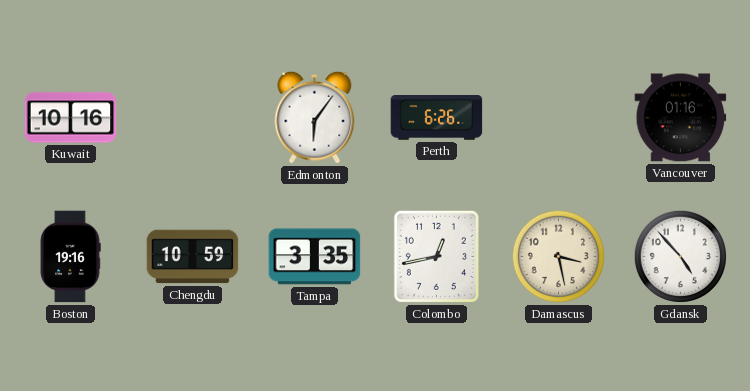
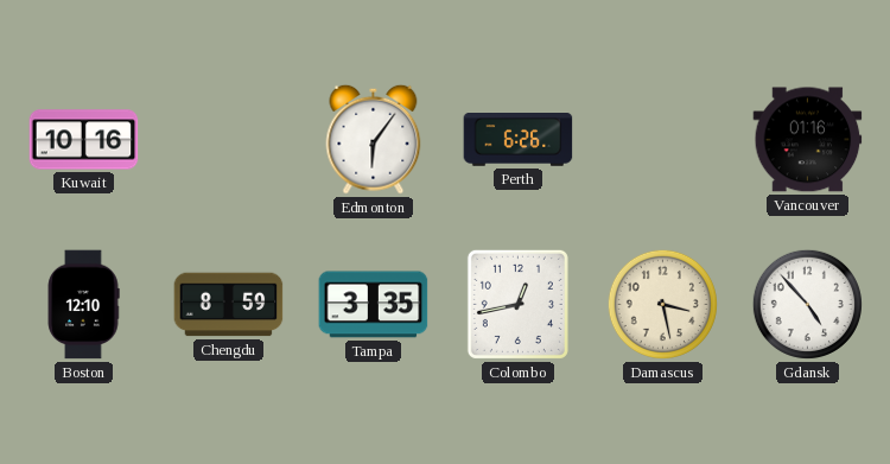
Boston: 19:16 -> 12:10 (83, 305)
Chengdu: 10:59 -> 8:59 (229, 305)
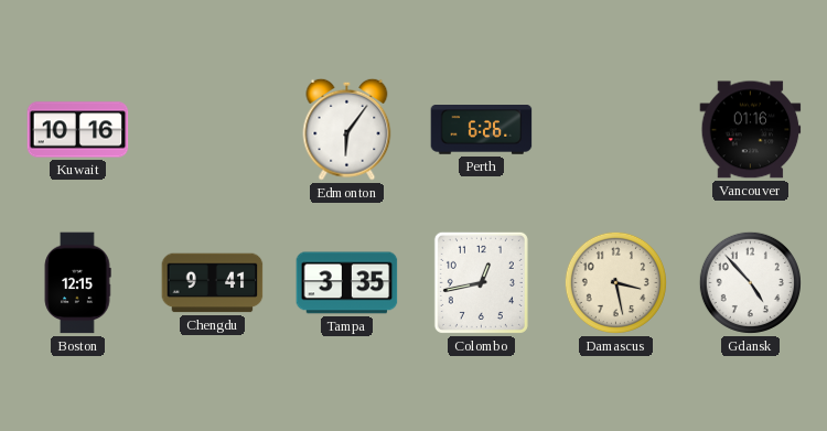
Boston: 12:10 -> 12:15 (77, 283)
Chengdu: 8:59 -> 9:41 (213, 283)
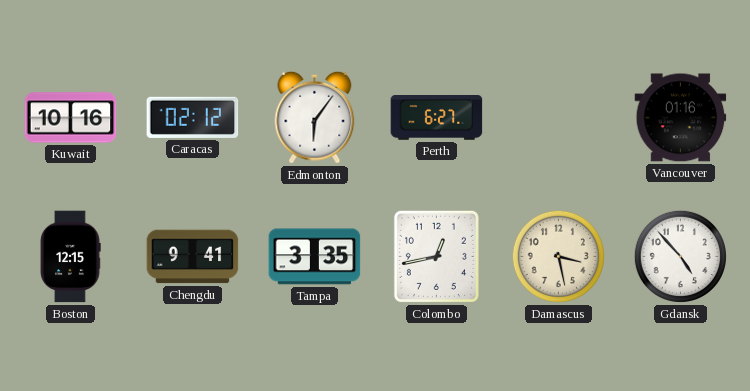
Caracas: none -> 02:12 (193, 117)
Perth: 6:26 -> 6:27 (437, 118)
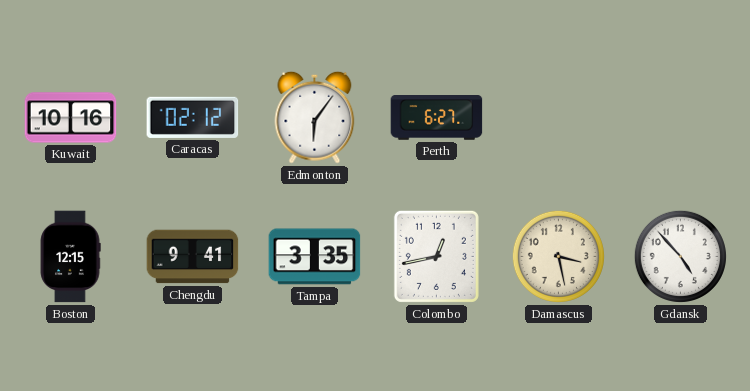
Vancouver: 01:16 -> none (681, 118)
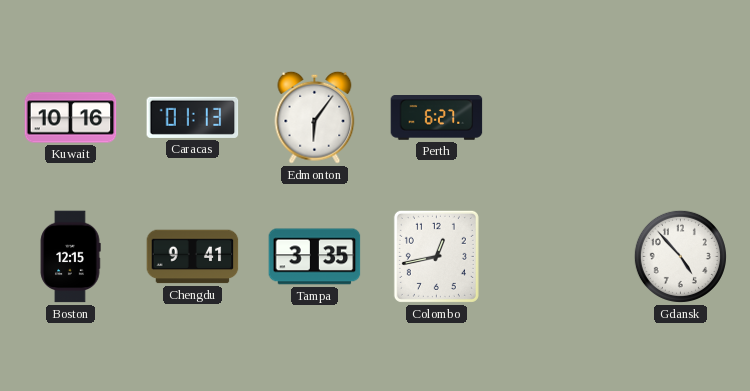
Caracas: 02:12 -> 01:13 (193, 117)
Damascus: 3:28 -> none (558, 256)
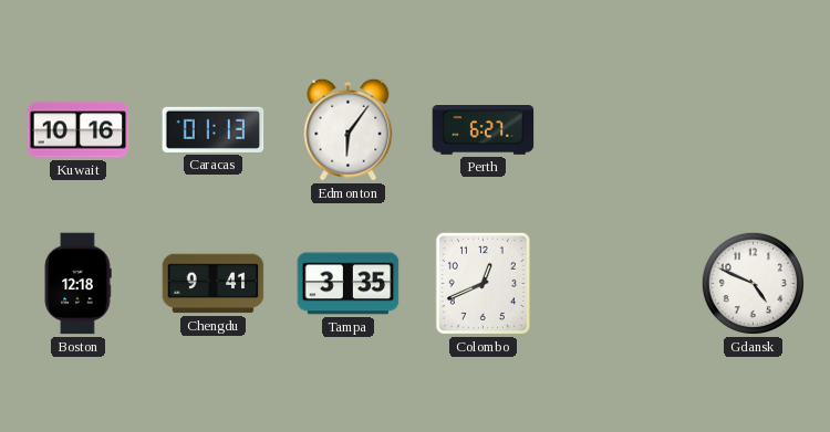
Boston: 12:15 -> 12:18 (77, 284)
Colombo: 12:43 -> 12:41 (483, 283)
Gdansk: 4:53 -> 4:49 (753, 283)
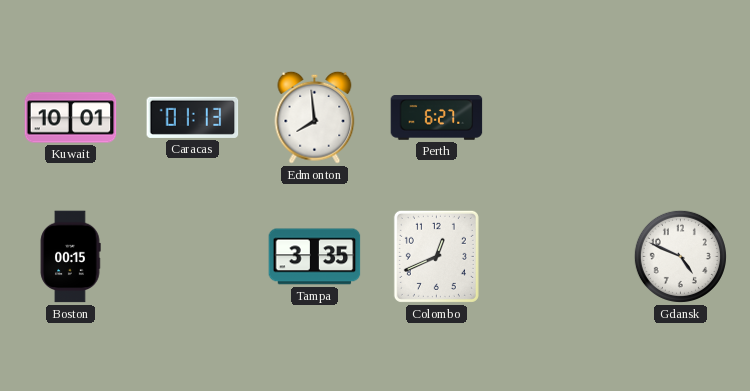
Kuwait: 10:16 -> 10:01 (71, 118)
Edmonton: 6:06 -> 7:59 (315, 117)
Boston: 12:18 -> 00:15 (70, 257)
Chengdu: 9:41 -> none (214, 284)
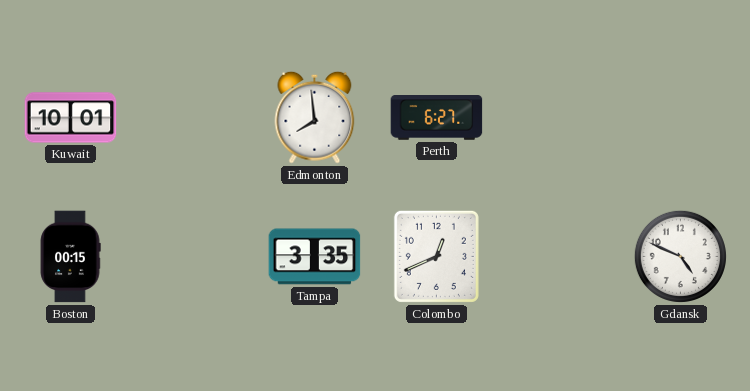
Caracas: 01:13 -> none (193, 117)
